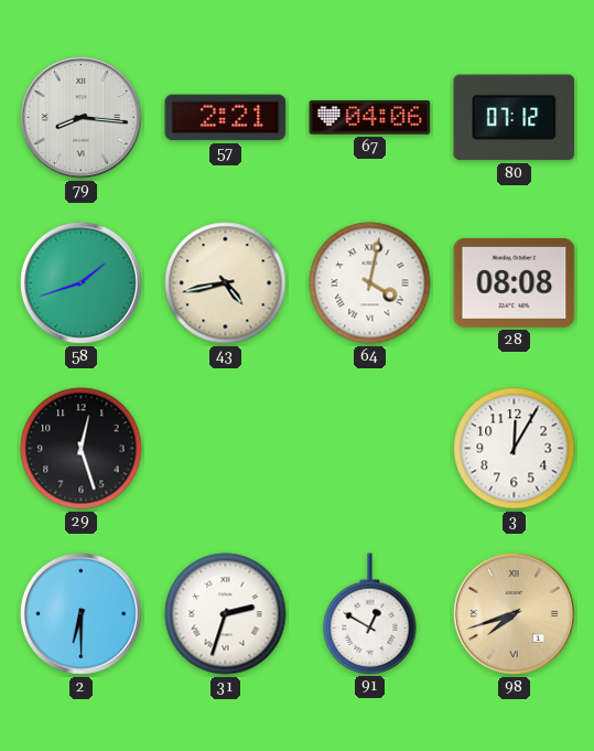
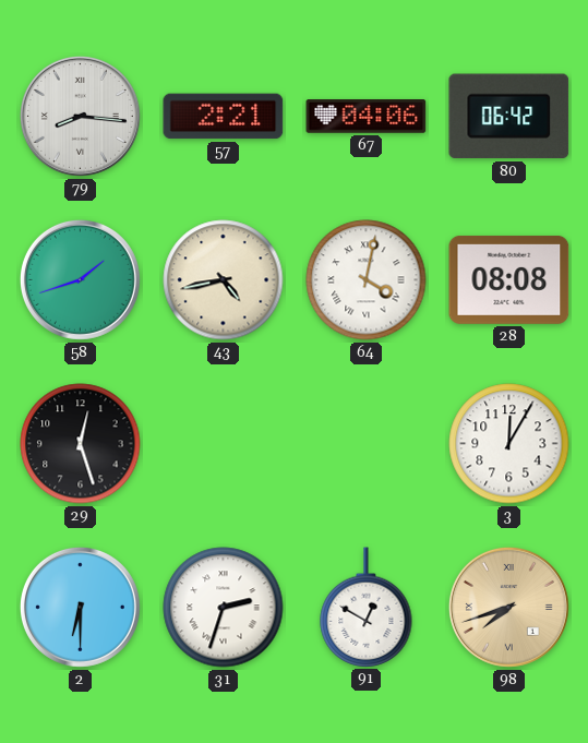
80: 07:12 -> 06:42 (509, 117)
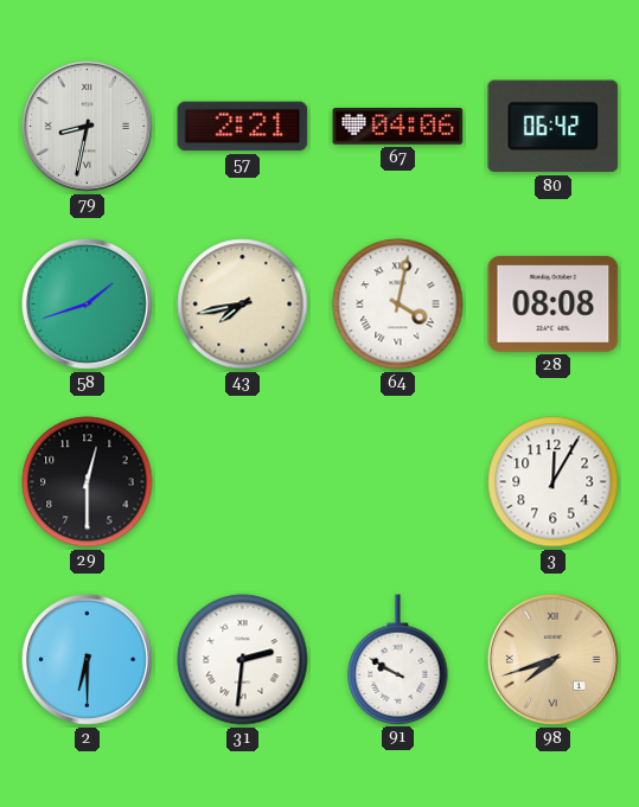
79: 8:16 -> 8:32 (87, 126)
43: 4:43 -> 7:43 (243, 305)
29: 12:27 -> 12:30 (88, 482)
31: 2:33 -> 2:31 (243, 660)
91: 12:50 -> 9:50 (398, 659)
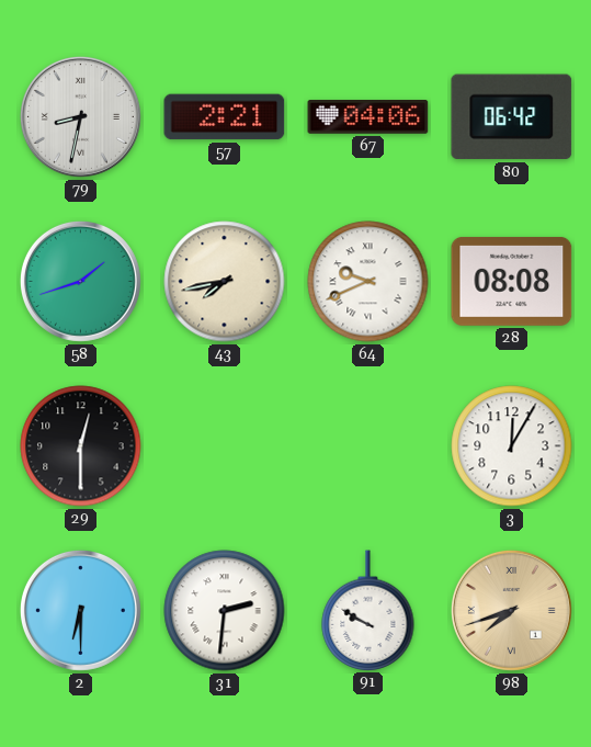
64: 4:02 -> 9:41 (368, 282)
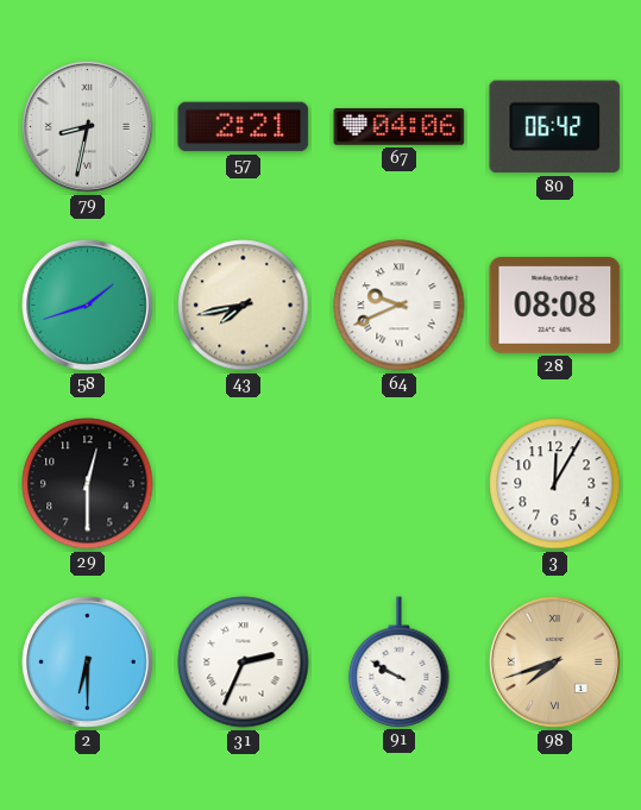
31: 2:31 -> 2:34 (244, 663)
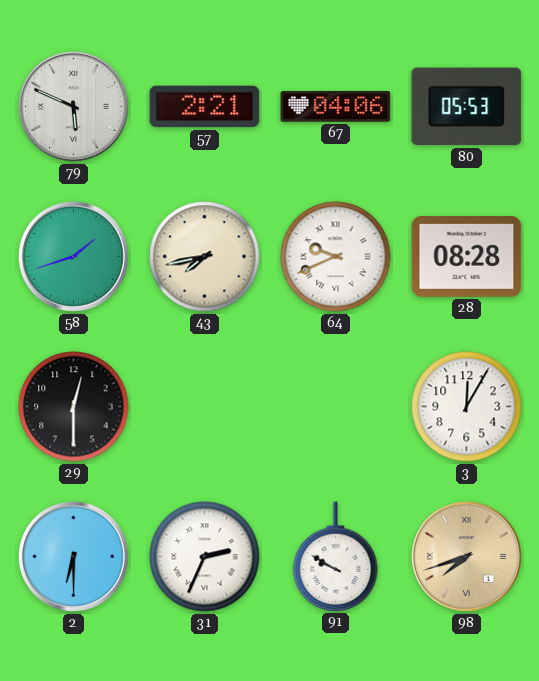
79: 8:32 -> 5:49 (73, 106)
80: 06:42 -> 05:53 (467, 107)
28: 08:08 -> 08:28 (467, 256)
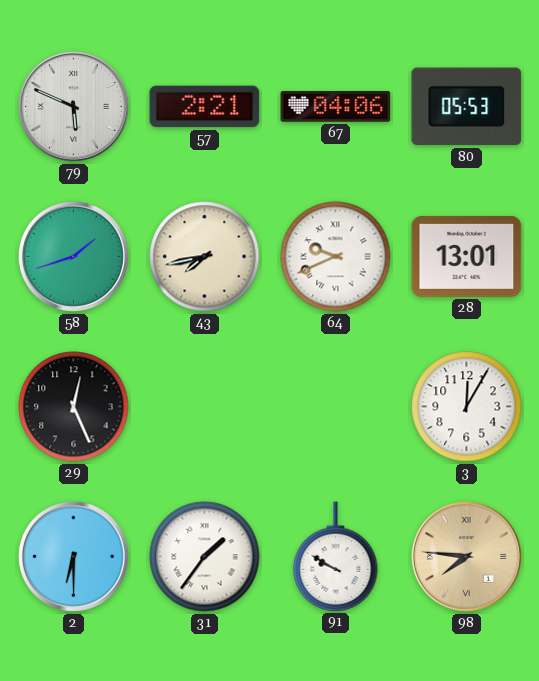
28: 08:28 -> 13:01 (467, 256)
29: 12:30 -> 12:26 (74, 407)
31: 2:34 -> 1:36 (205, 557)
98: 7:42 -> 7:46 (466, 556)
